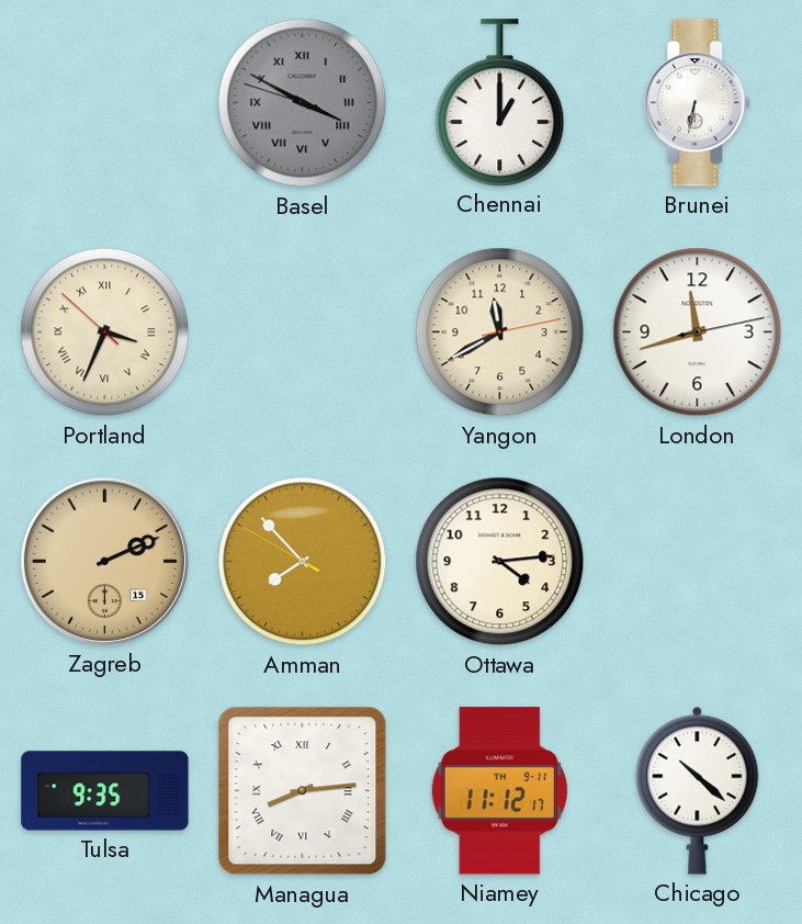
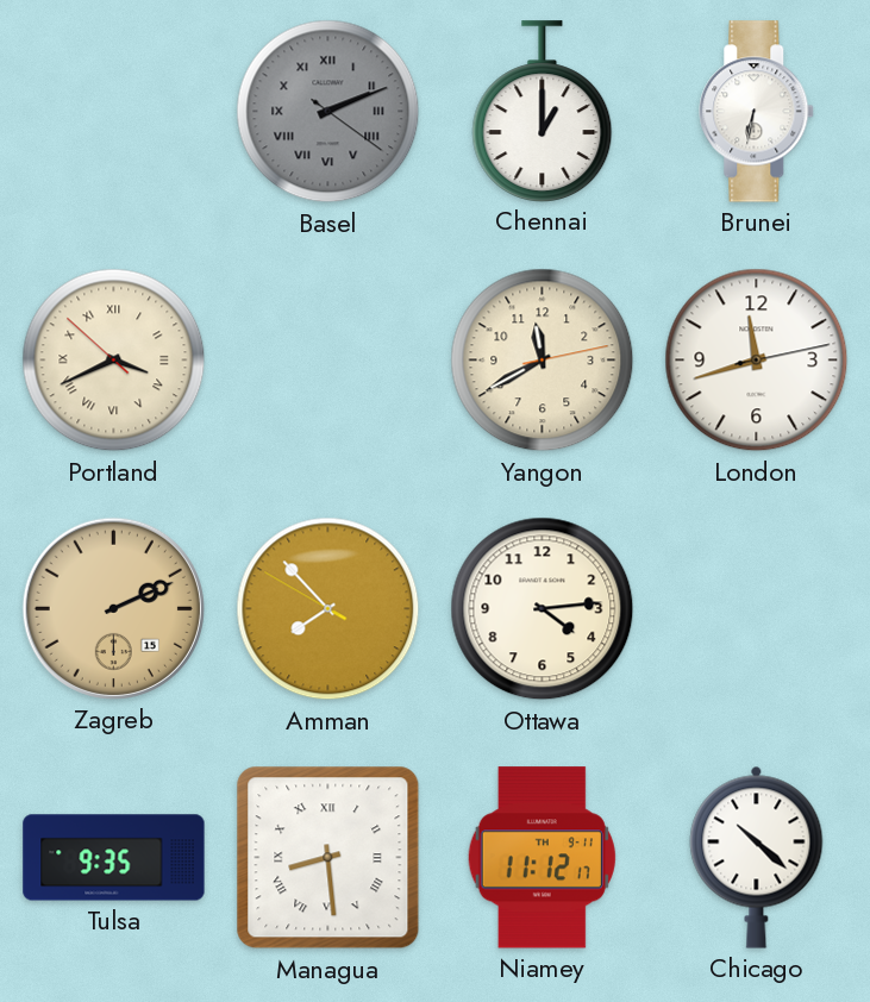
Basel: 3:49 -> 2:11 (328, 112)
Portland: 3:33 -> 3:40 (114, 361)
Managua: 8:14 -> 8:29 (328, 858)
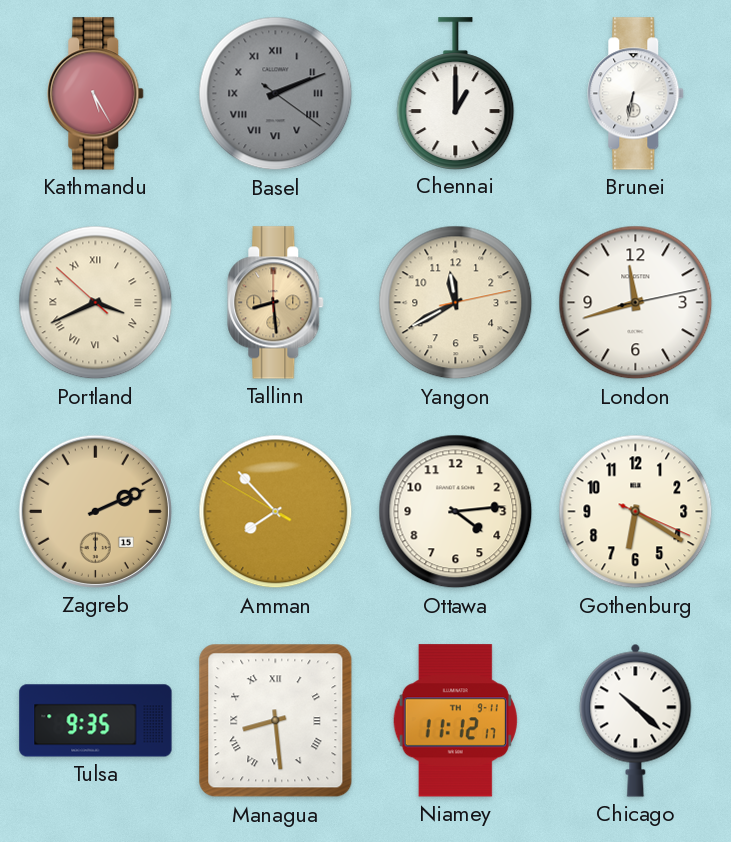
Kathmandu: none -> 5:25 (96, 94)
Tallinn: none -> 8:29 (276, 303)
Gothenburg: none -> 6:20 (636, 512)
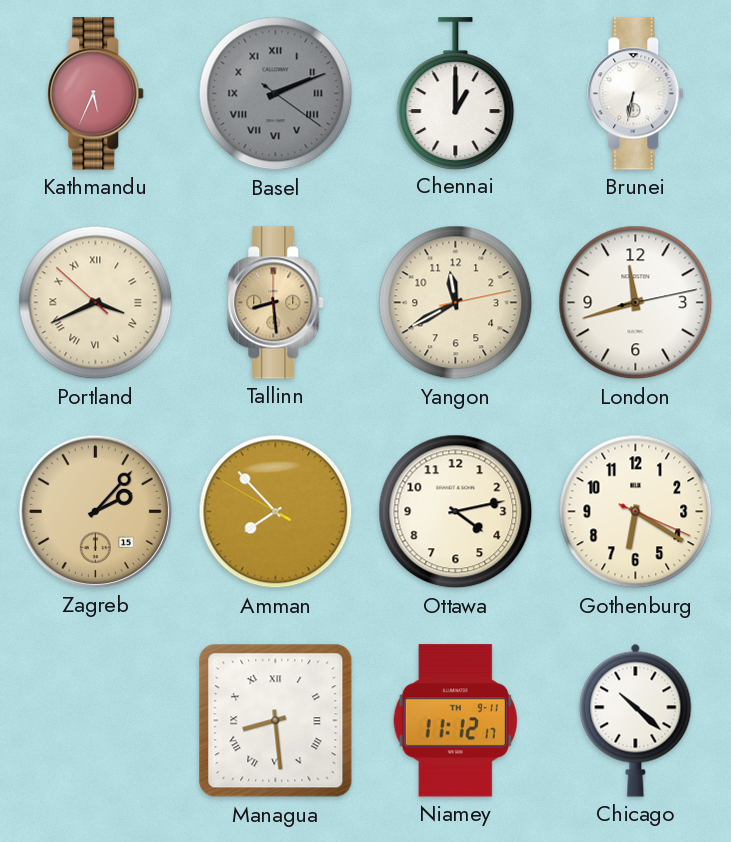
Kathmandu: 5:25 -> 5:34 (96, 94)
Zagreb: 2:11 -> 2:07 (95, 511)
Ottawa: 4:14 -> 4:13 (456, 512)
Tulsa: 9:35 -> none (96, 721)
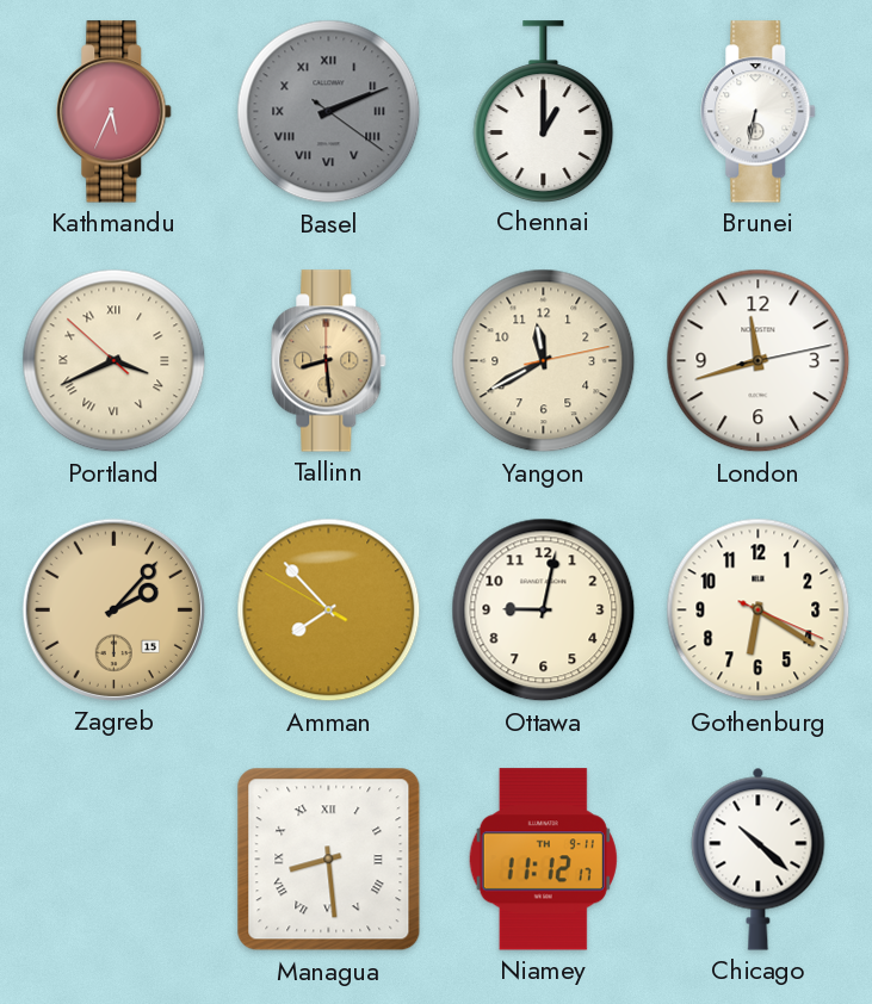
Ottawa: 4:13 -> 9:02 (544, 611)
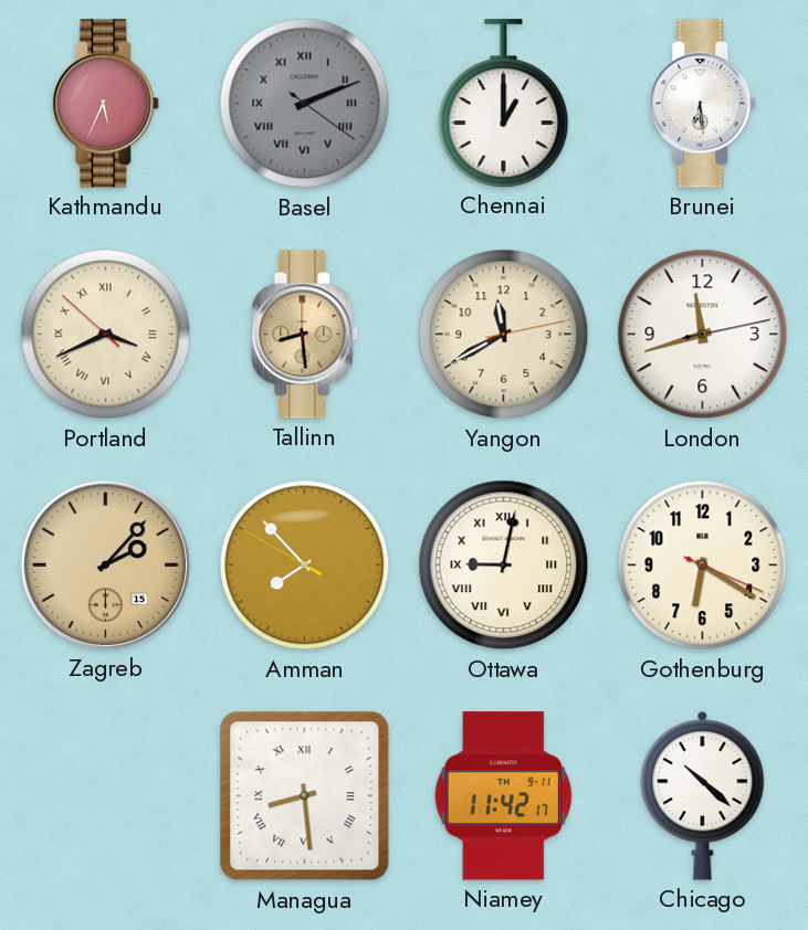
Brunei: 6:32 -> 6:29 (703, 104)
Ottawa numerals: Arabic -> Roman (504, 566)
Niamey: 11:12 -> 11:42 (503, 796)
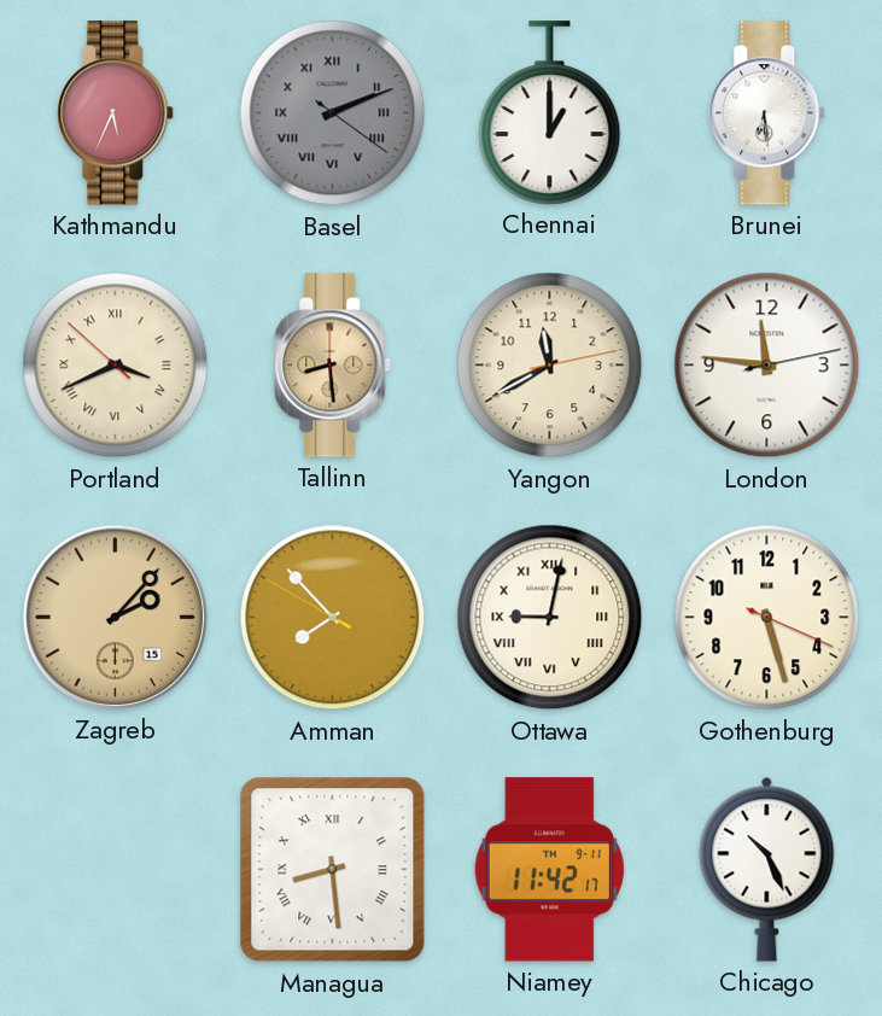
London: 11:42 -> 11:46 (767, 366)
Gothenburg: 6:20 -> 5:27 (767, 618)
Chicago: 10:22 -> 10:26 (767, 869)
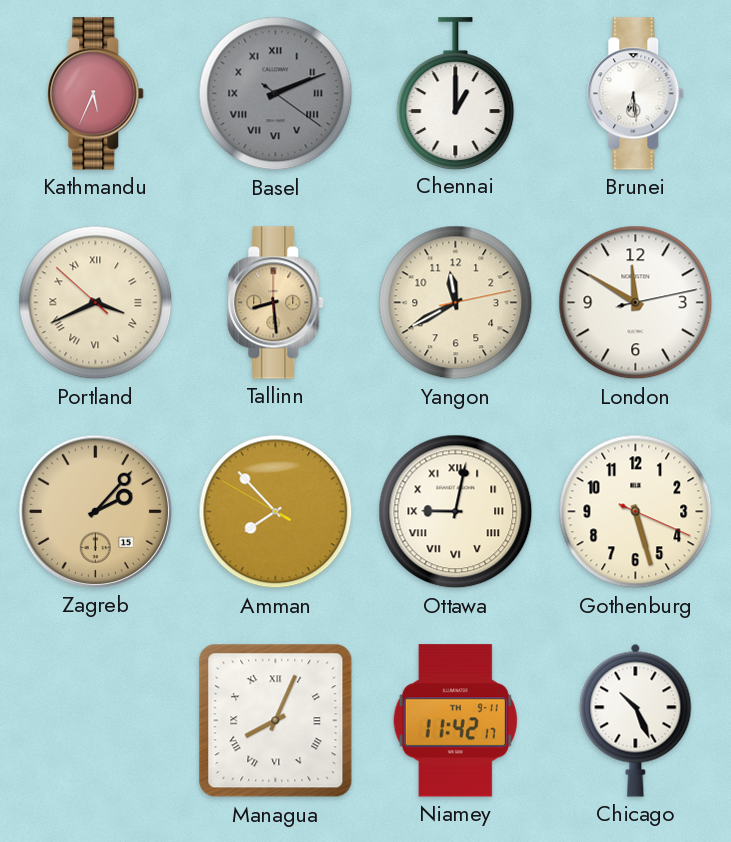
London: 11:46 -> 11:50 (636, 303)
Managua: 8:29 -> 8:04 (276, 721)
